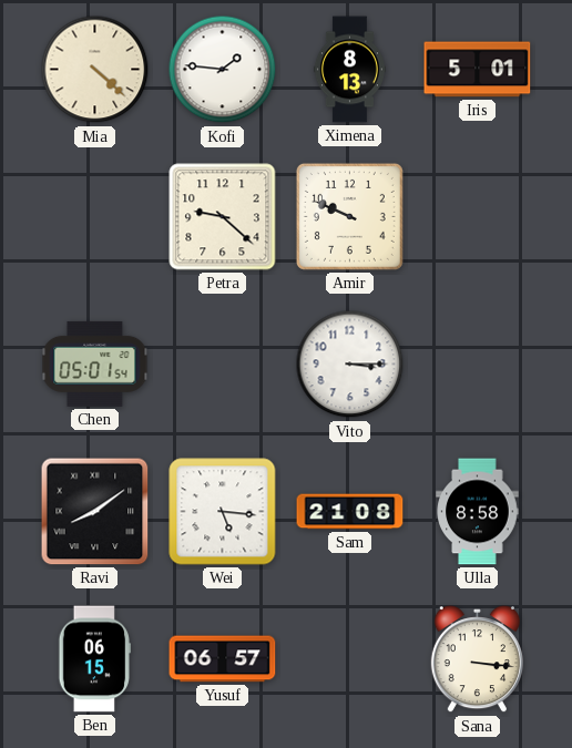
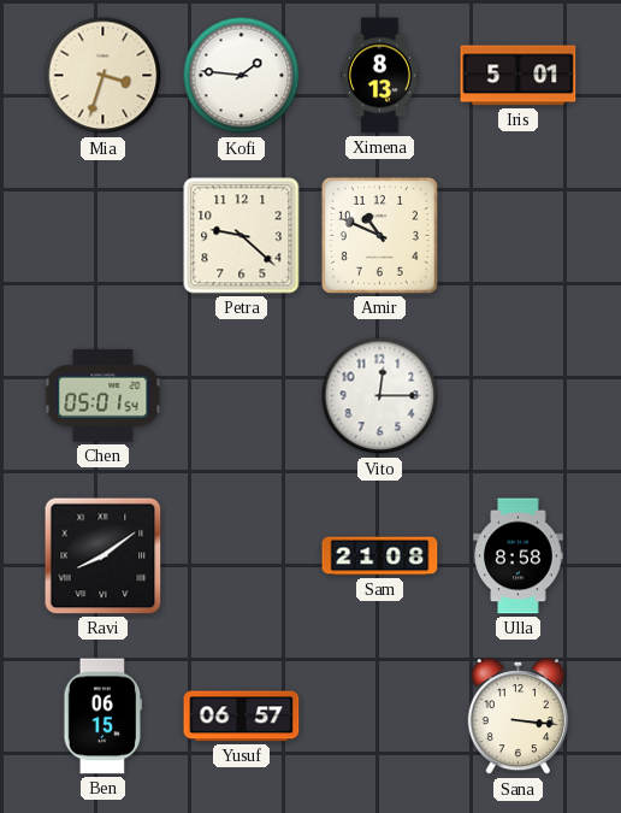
Mia: 4:22 -> 3:33 (103, 76)
Amir: 9:49 -> 10:49 (379, 235)
Vito: 3:15 -> 12:15 (380, 396)
Wei: 5:16 -> none (223, 512)
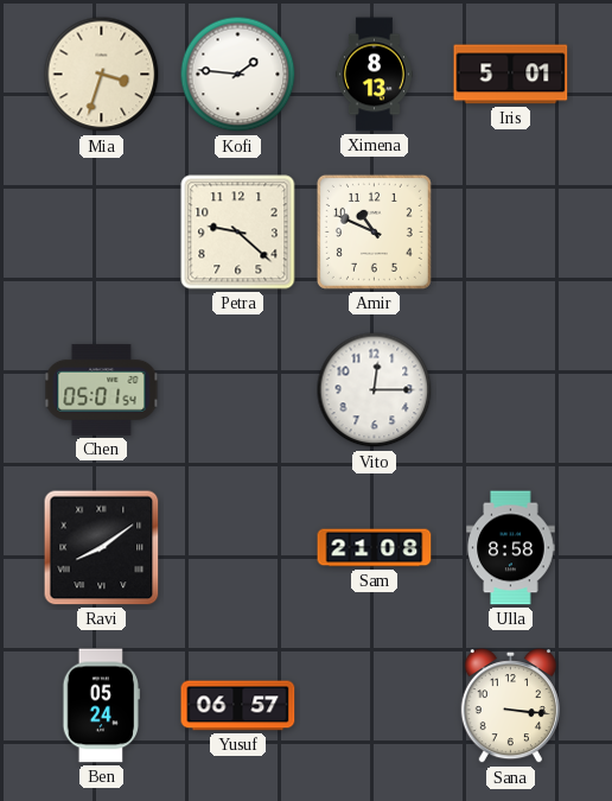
Ben: 06:15 -> 05:24 (101, 706)
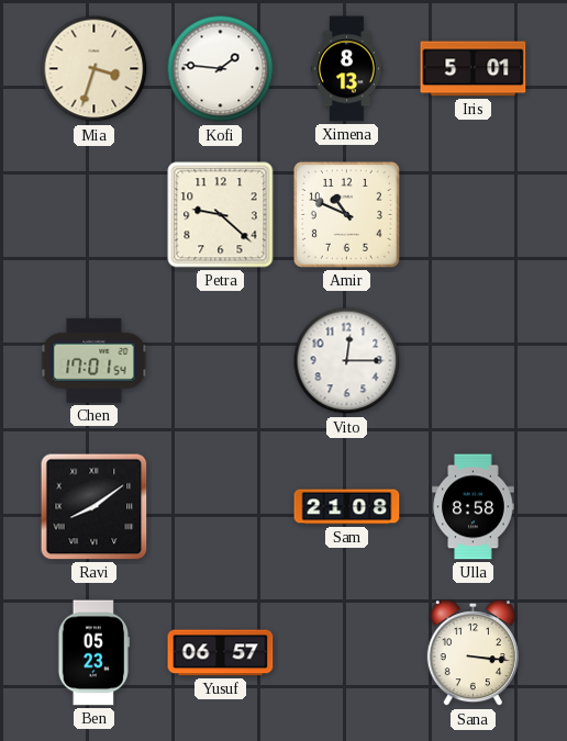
Chen: 05:01 -> 17:01 (94, 360)
Ben: 05:24 -> 05:23 (93, 653)
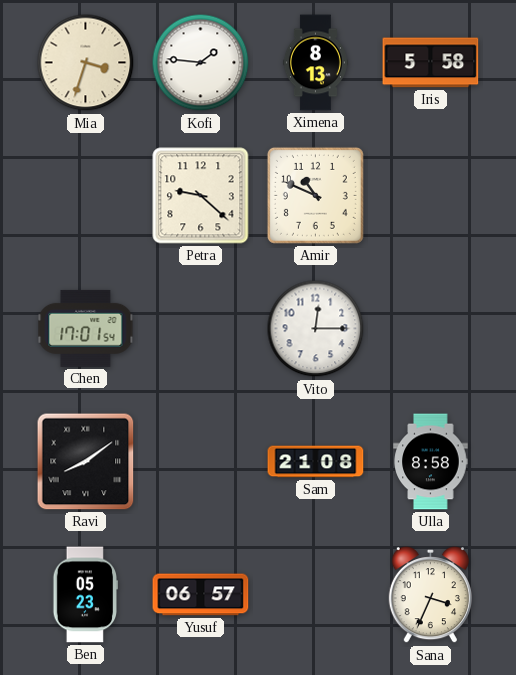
Iris: 5:01 -> 5:58 (431, 63)
Sana: 3:16 -> 3:34 (430, 596)
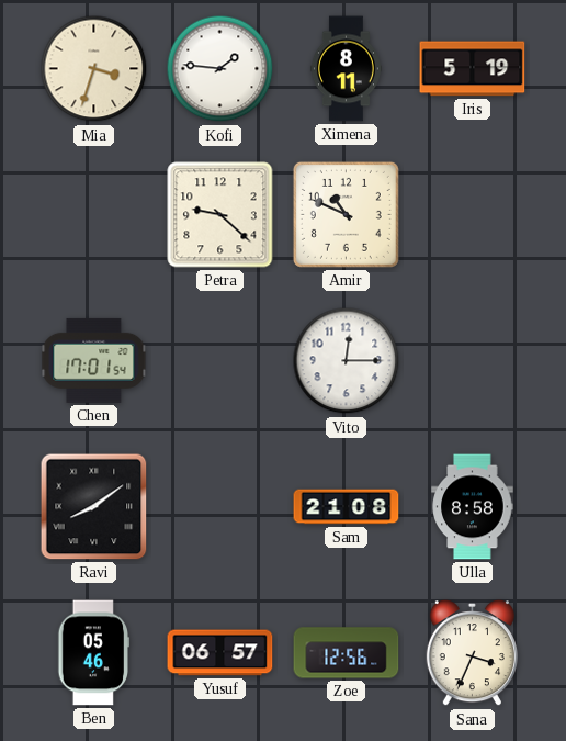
Ximena: 8:13 -> 8:11 (346, 69)
Iris: 5:58 -> 5:19 (473, 69)
Ben: 05:23 -> 05:46 (93, 653)
Zoe: none -> 12:56 (347, 653)
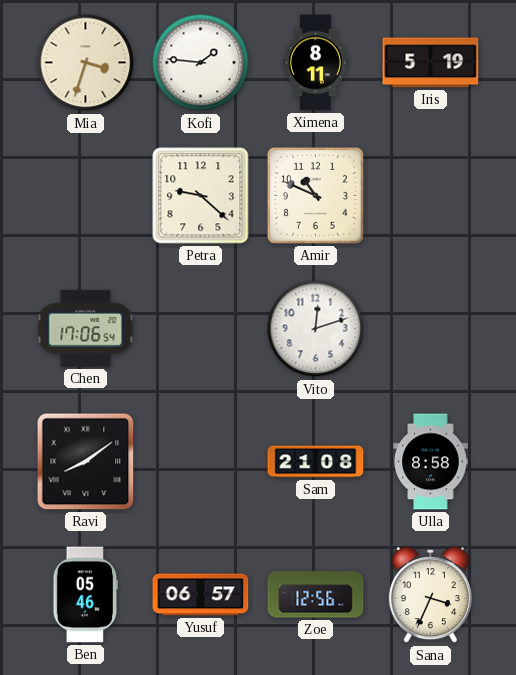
Chen: 17:01 -> 17:06 (86, 328)
Vito: 12:15 -> 12:12 (316, 329)
